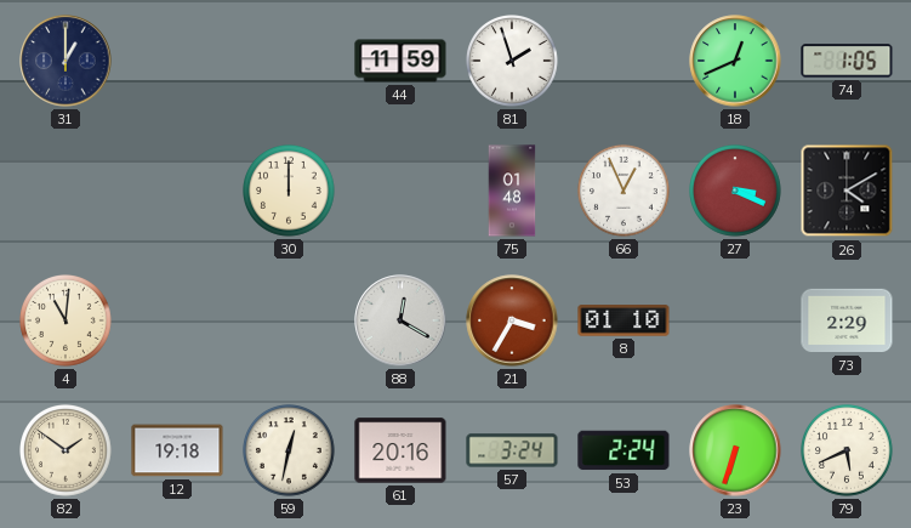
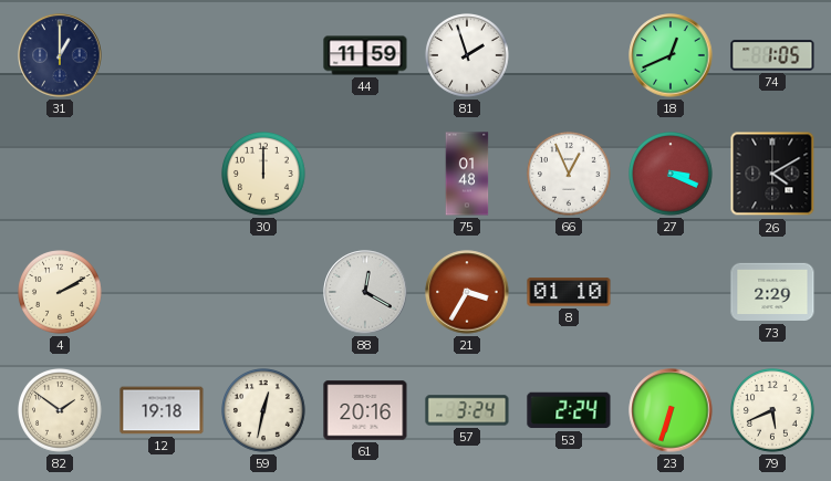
4: 11:01 -> 2:10 (61, 293)
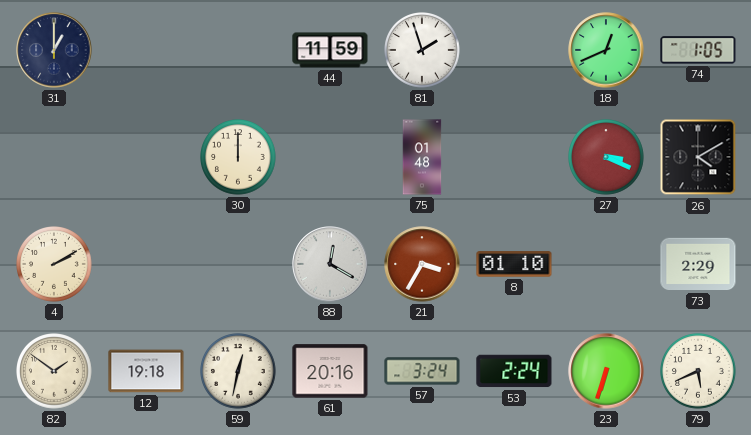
66: 12:56 -> none (570, 175)
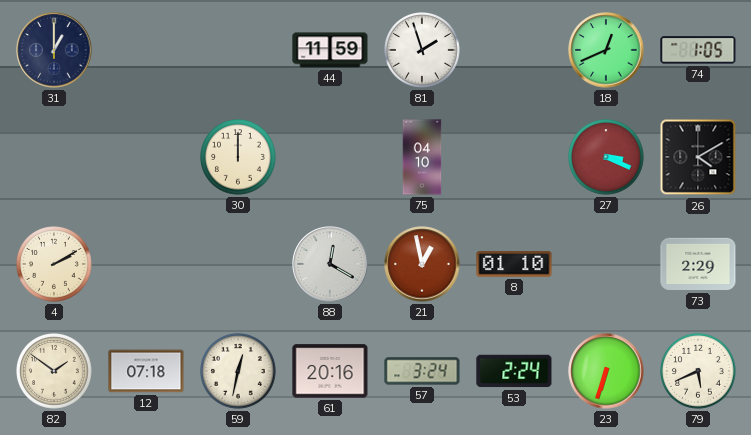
75: 01:48 -> 04:10 (422, 157)
21: 3:35 -> 12:58 (422, 264)
12: 19:18 -> 07:18 (146, 371)
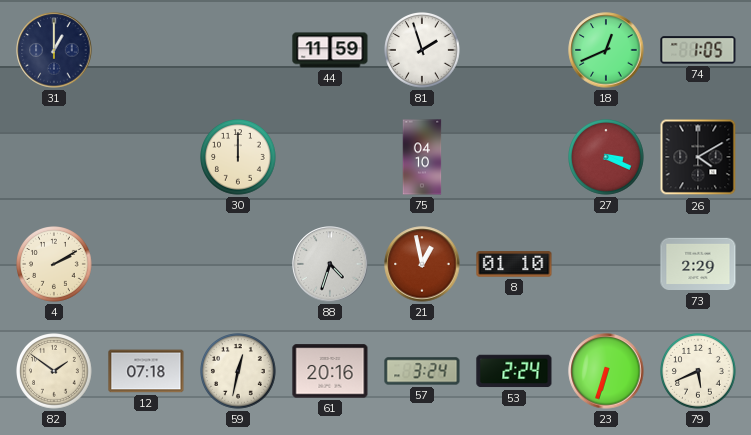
88: 12:20 -> 4:33 (330, 264)
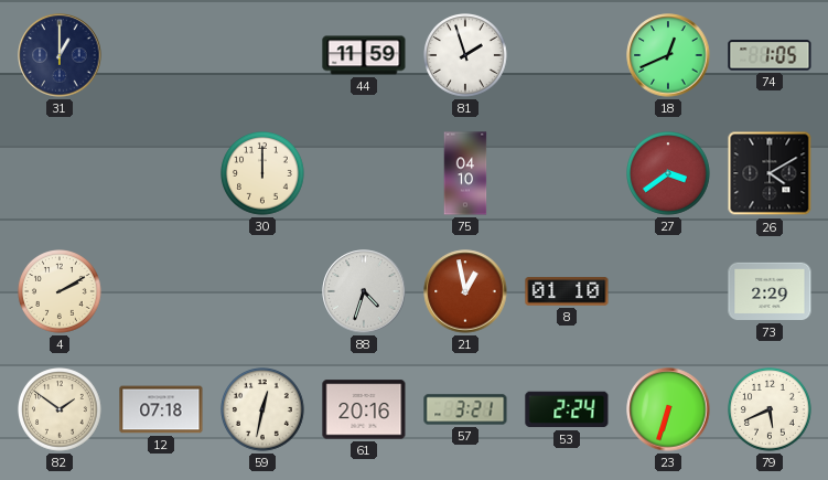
27: 3:19 -> 3:39 (669, 174)
57: 3:24 -> 3:21 (465, 409)
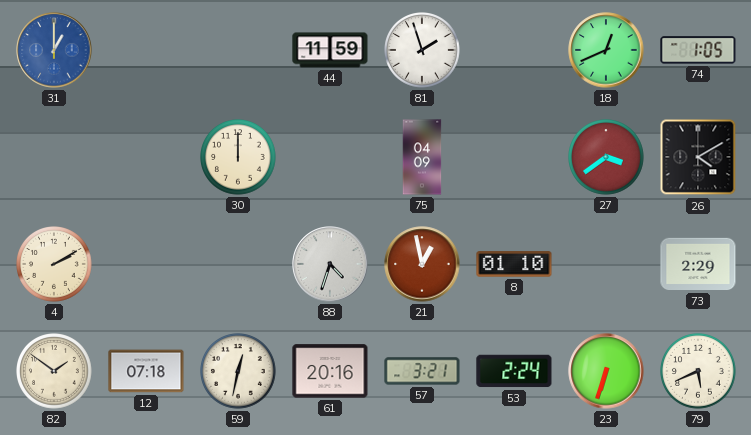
31 dial: navy -> blue (54, 50)
75: 04:10 -> 04:09 (422, 157)
